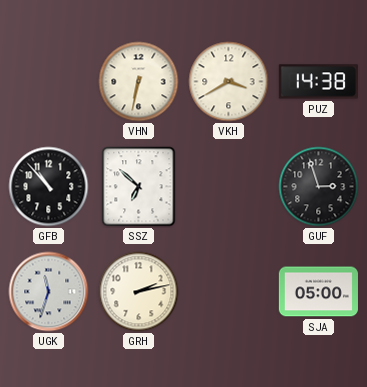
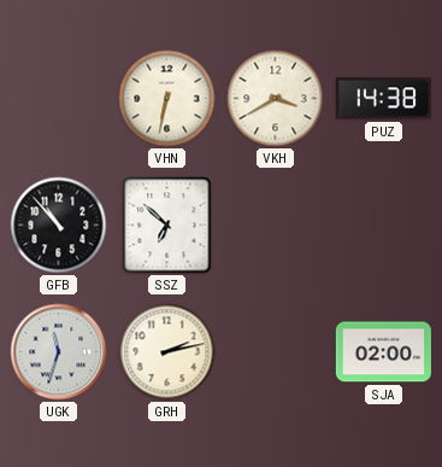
GUF: 2:57 -> none (319, 187)
SJA: 05:00 -> 02:00 (383, 352)
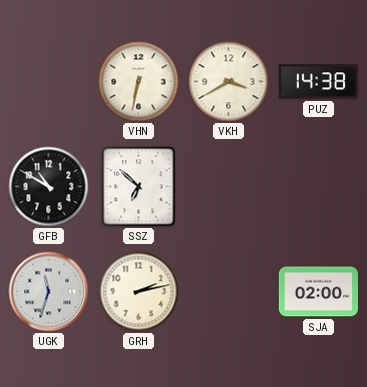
GFB: 10:53 -> 10:50 (49, 187)
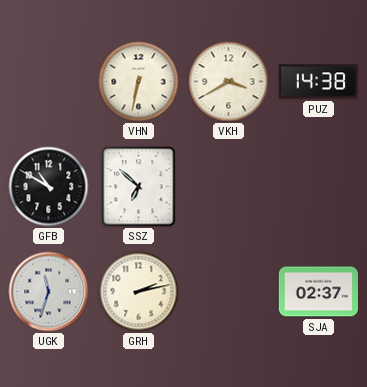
SJA: 02:00 -> 02:37 (318, 292)
